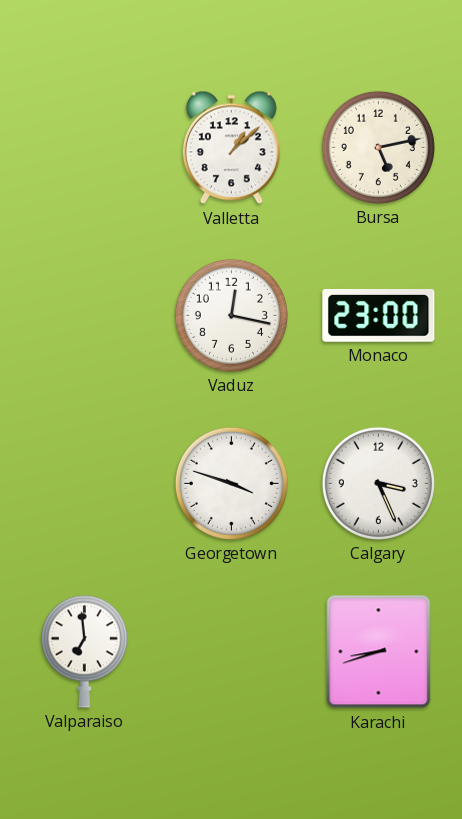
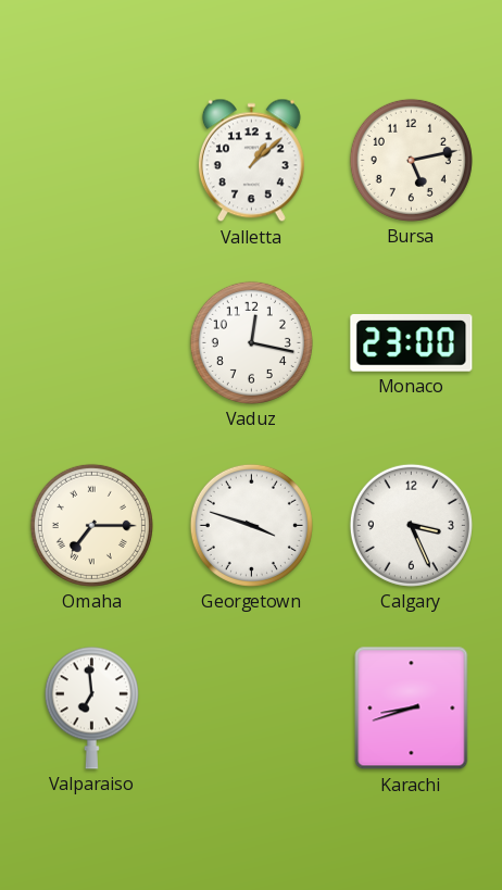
Omaha: none -> 7:15 (91, 525)
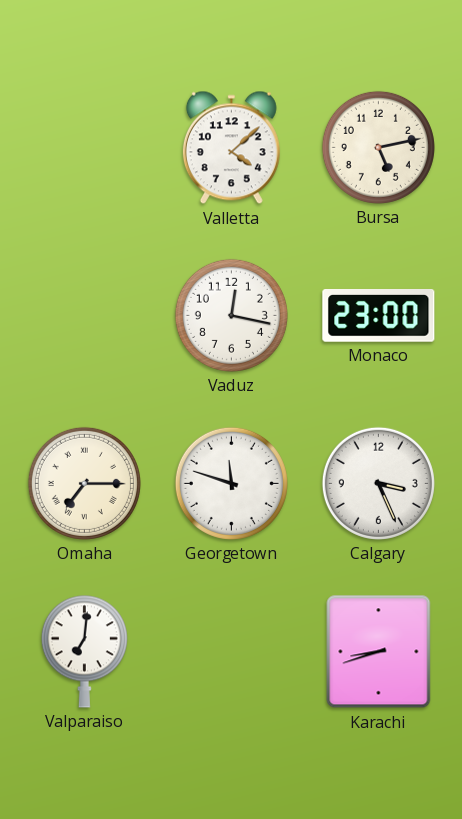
Valletta: 1:08 -> 4:08 (231, 148)
Georgetown: 3:48 -> 11:48 (231, 483)
Valparaiso: 6:59 -> 7:01 (84, 651)
